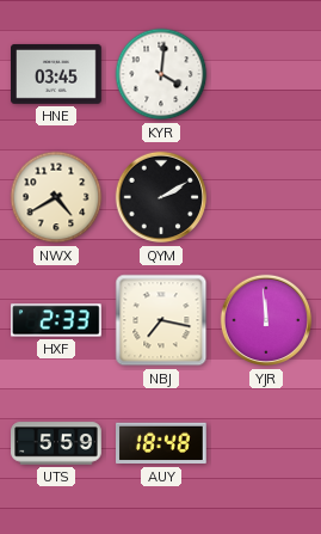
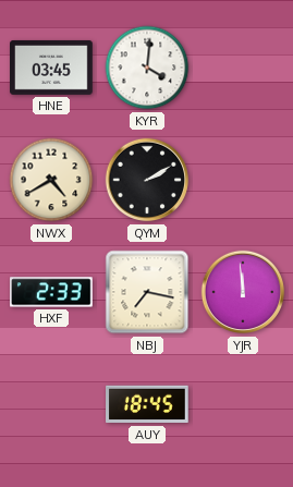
UTS: 5:59 -> none (56, 443)
AUY: 18:48 -> 18:45 (148, 404)
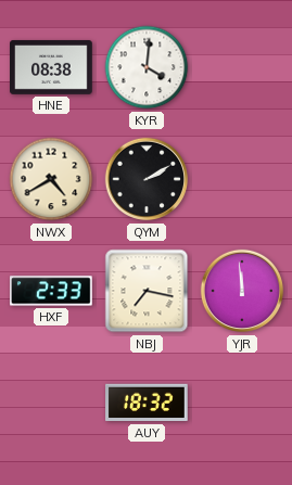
HNE: 03:45 -> 08:38 (51, 67)
AUY: 18:45 -> 18:32 (148, 403)
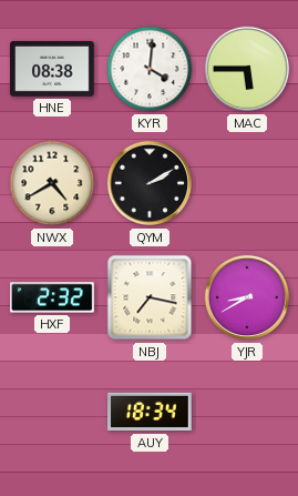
MAC: none -> 5:45 (247, 69)
HXF: 2:33 -> 2:32 (53, 297)
YJR: 11:59 -> 8:40 (247, 297)
AUY: 18:32 -> 18:34 (151, 412)
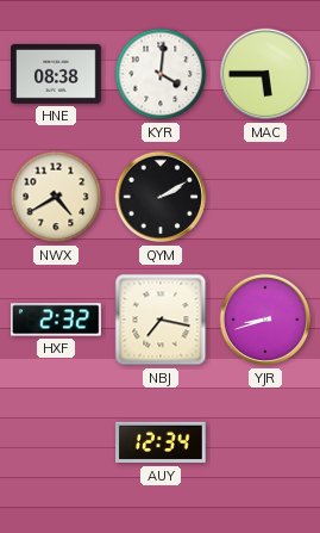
YJR: 8:40 -> 8:42 (265, 320)
AUY: 18:34 -> 12:34 (162, 442)
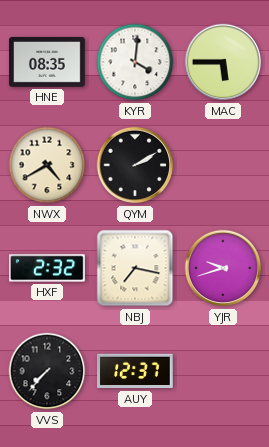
HNE: 08:38 -> 08:35 (47, 62)
YJR: 8:42 -> 9:42 (223, 268)
VVS: none -> 7:37 (47, 371)
AUY: 12:34 -> 12:37 (136, 371)
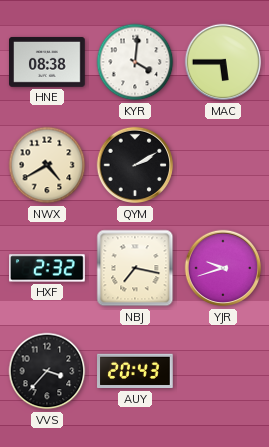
HNE: 08:35 -> 08:38 (47, 62)
VVS: 7:37 -> 3:37 (47, 371)
AUY: 12:37 -> 20:43 (136, 371)
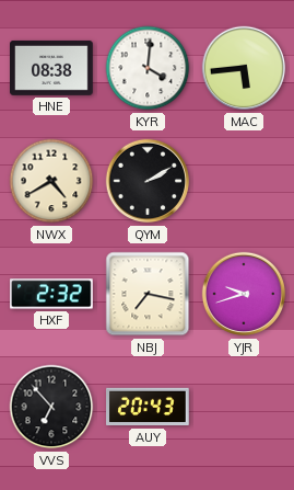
MAC: 5:45 -> 5:44 (244, 68)
VVS: 3:37 -> 6:53 (51, 407)
